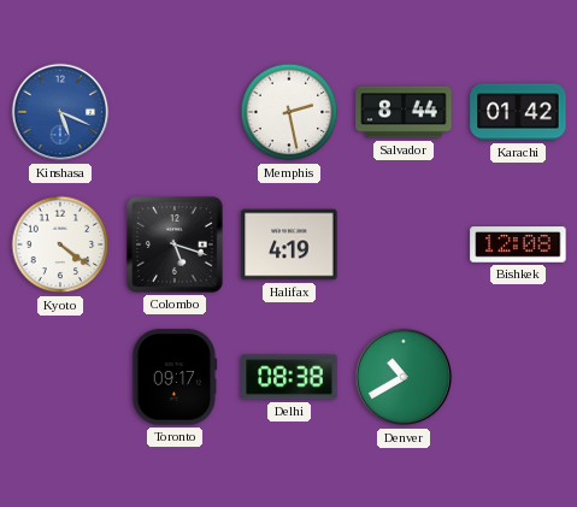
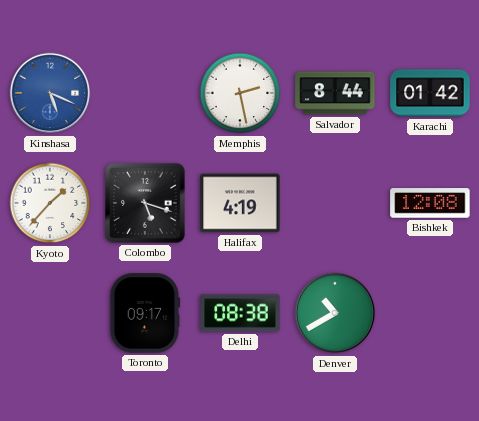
Kyoto: 4:21 -> 1:37 (50, 203)
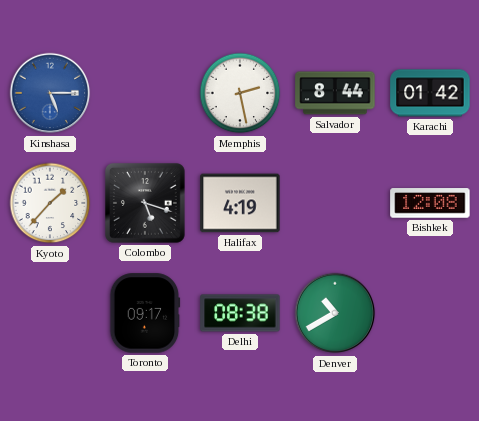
Kinshasa: 5:19 -> 5:15 (50, 93)
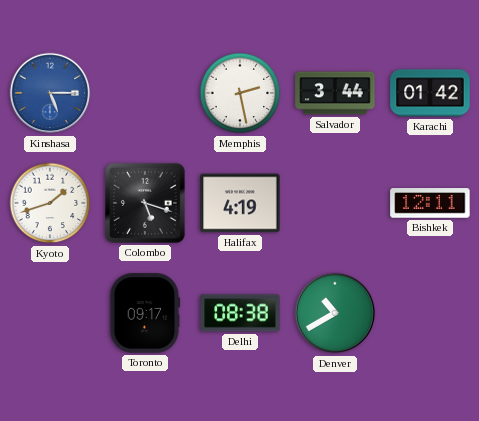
Salvador: 8:44 -> 3:44 (335, 93)
Kyoto: 1:37 -> 1:42 (50, 203)
Bishkek: 12:08 -> 12:11 (430, 203)
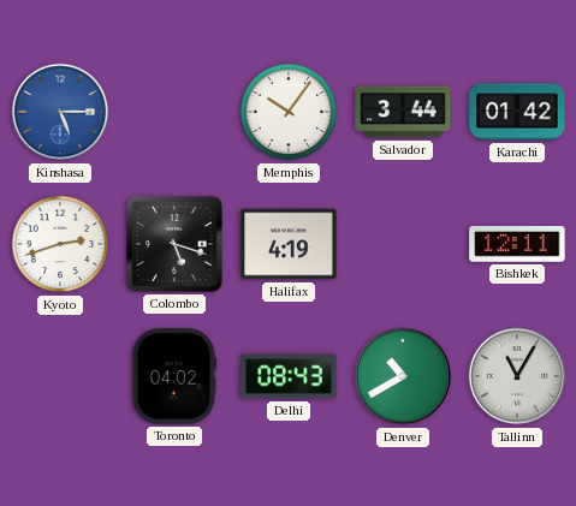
Memphis: 2:28 -> 10:06 (289, 112)
Kyoto: 1:42 -> 2:42 (60, 244)
Toronto: 09:17 -> 04:02 (174, 376)
Delhi: 08:38 -> 08:43 (289, 376)
Tallinn: none -> 11:05 (517, 376)
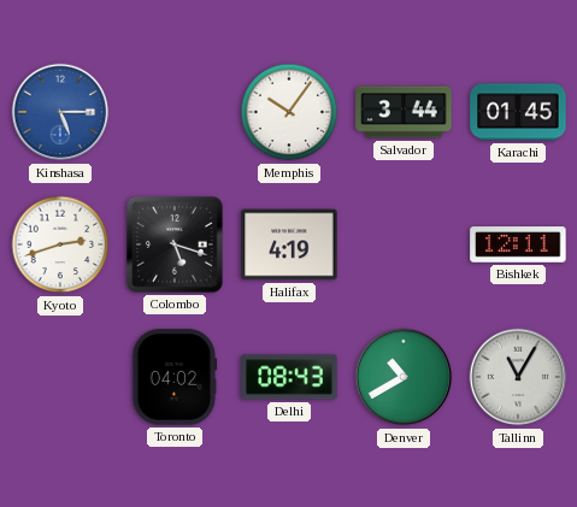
Karachi: 01:42 -> 01:45 (518, 112)
